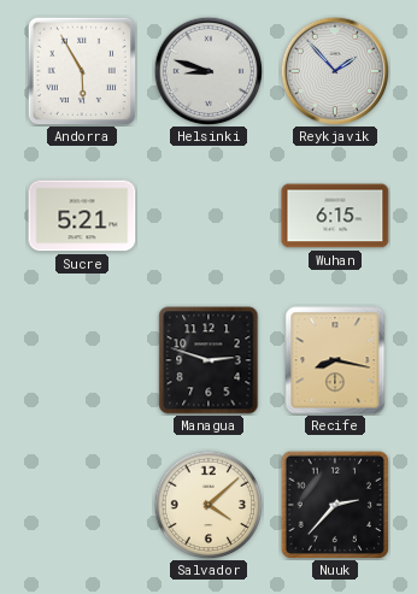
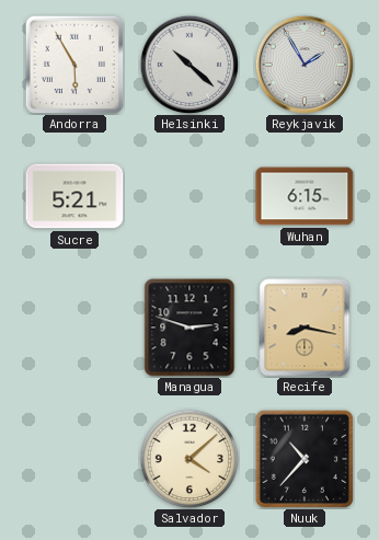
Helsinki: 8:48 -> 10:22 (190, 65)
Reykjavik: 1:53 -> 1:55 (305, 65)
Nuuk: 2:37 -> 10:37 (305, 459)
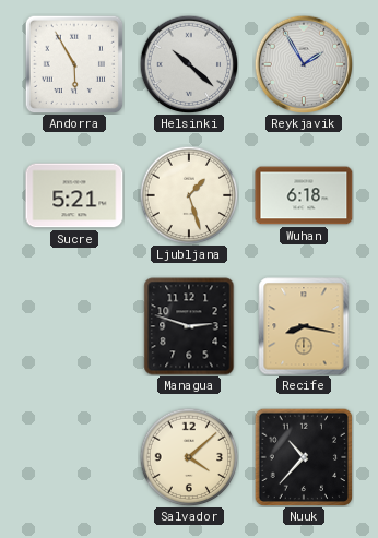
Ljubljana: none -> 1:27 (189, 195)
Wuhan: 6:15 -> 6:18 (304, 195)
